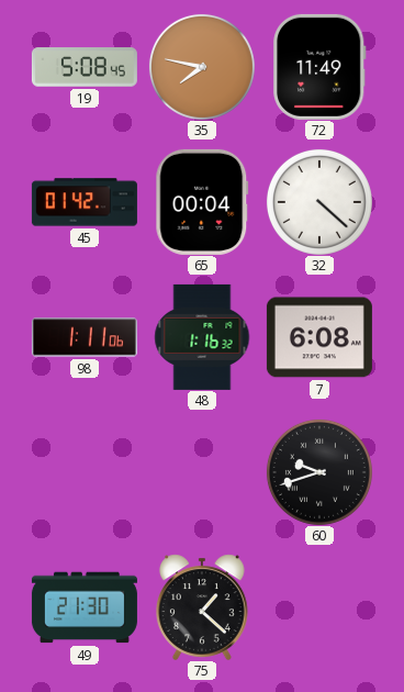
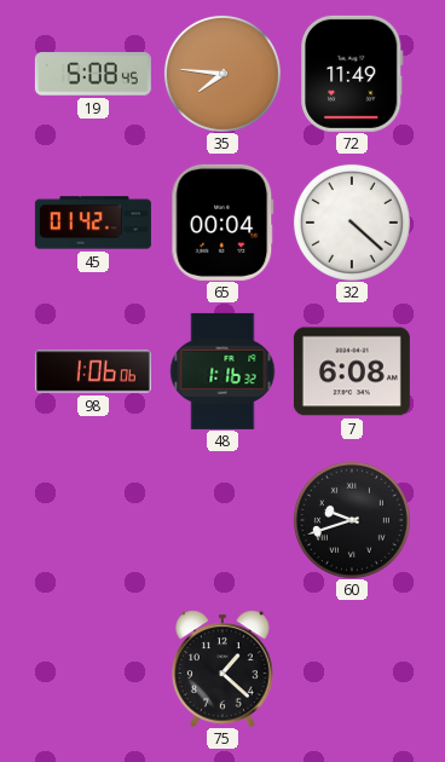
35: 7:47 -> 7:46 (223, 74)
98: 1:11 -> 1:06 (93, 371)
49: 21:30 -> none (85, 607)
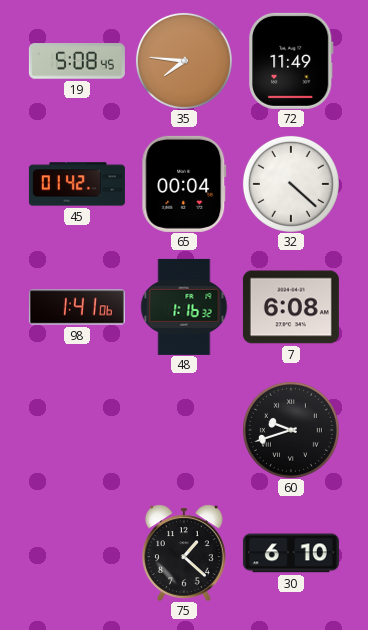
98: 1:06 -> 1:41 (77, 307)
30: none -> 6:10 (291, 553)
